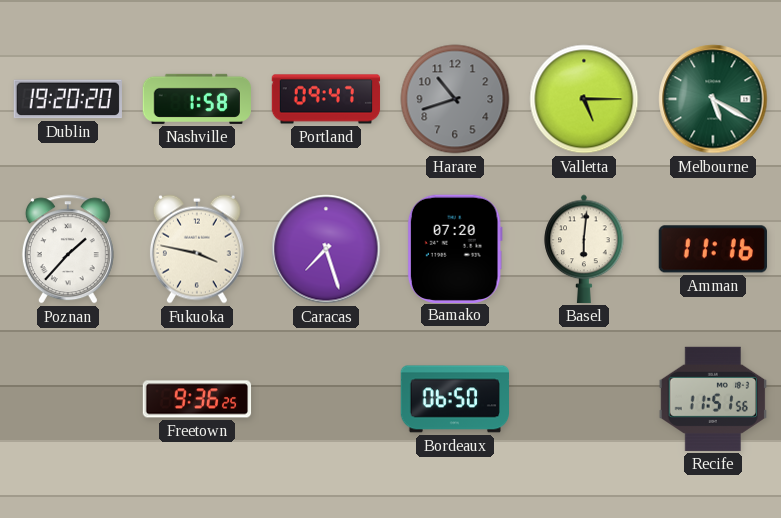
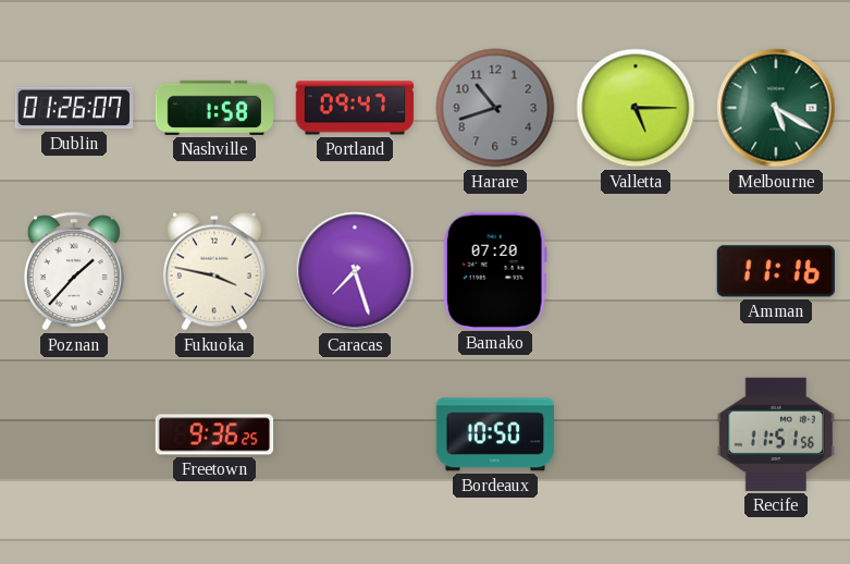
Dublin: 19:20 -> 01:26 (74, 108)
Basel: 6:01 -> none (584, 249)
Bordeaux: 06:50 -> 10:50 (494, 434)
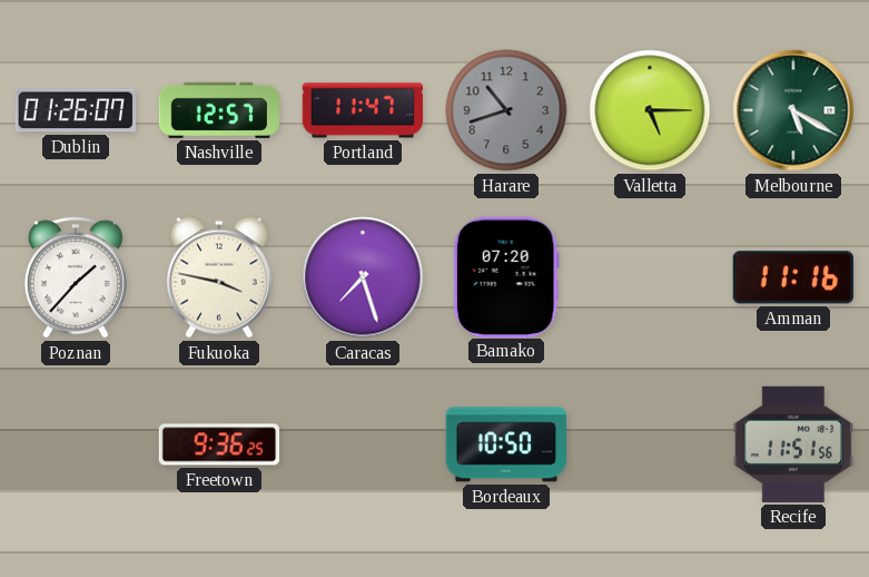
Nashville: 1:58 -> 12:57 (218, 110)
Portland: 09:47 -> 11:47 (363, 110)
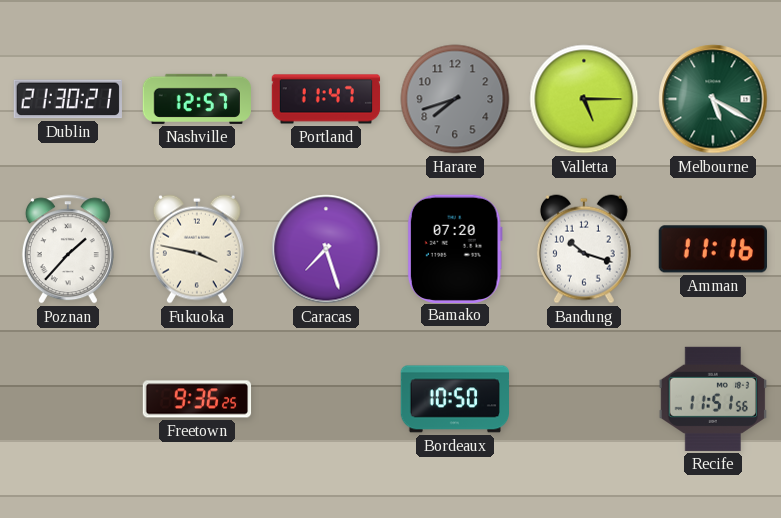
Dublin: 01:26 -> 21:30 (68, 99)
Harare: 10:42 -> 7:42 (455, 99)
Bandung: none -> 10:18 (584, 249)
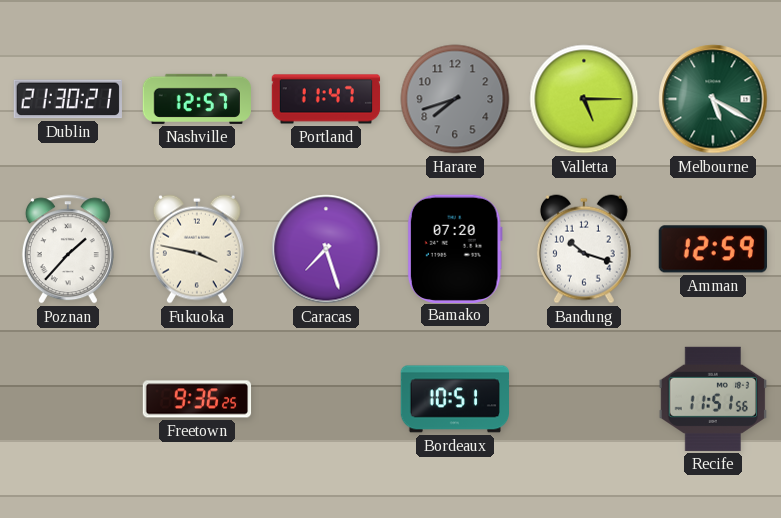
Amman: 11:16 -> 12:59 (713, 249)
Bordeaux: 10:50 -> 10:51 (454, 399)
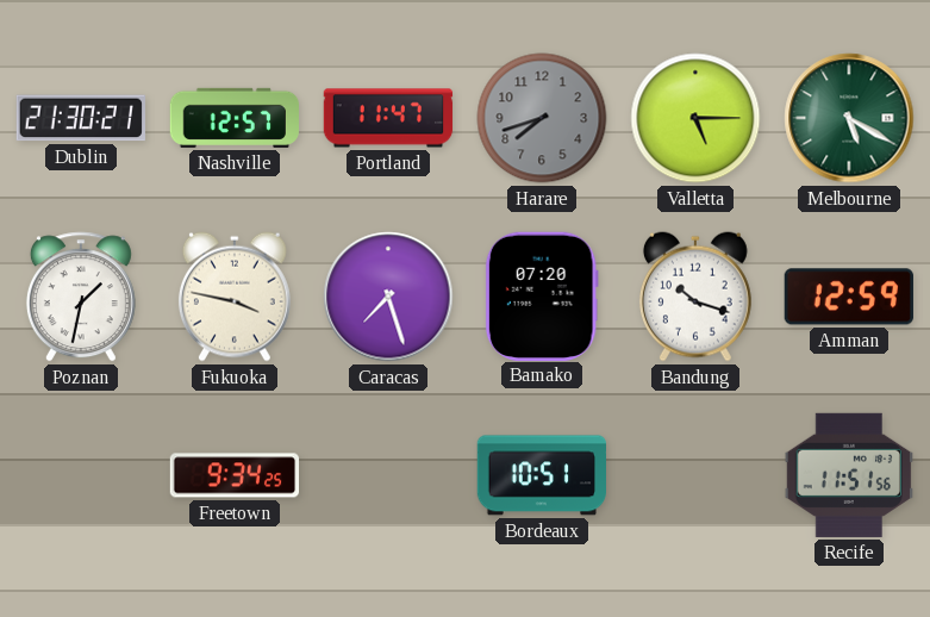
Poznan: 1:37 -> 1:32 (81, 297)
Freetown: 9:36 -> 9:34 (235, 475)
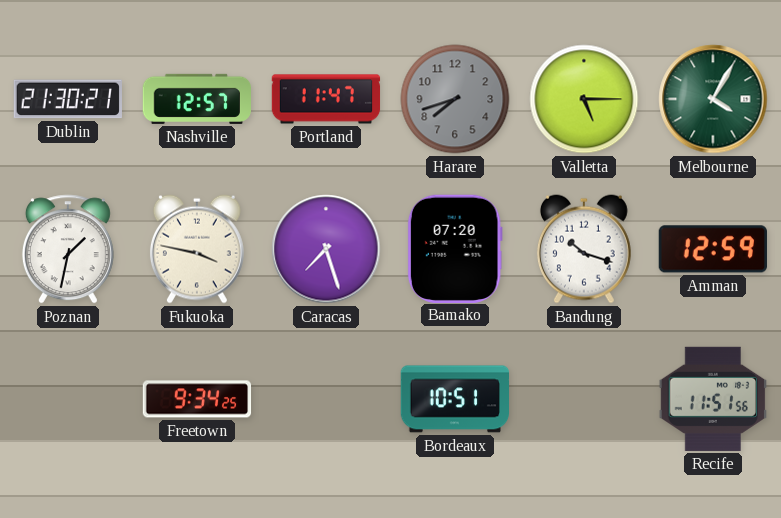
Melbourne: 5:20 -> 4:05 (713, 99)
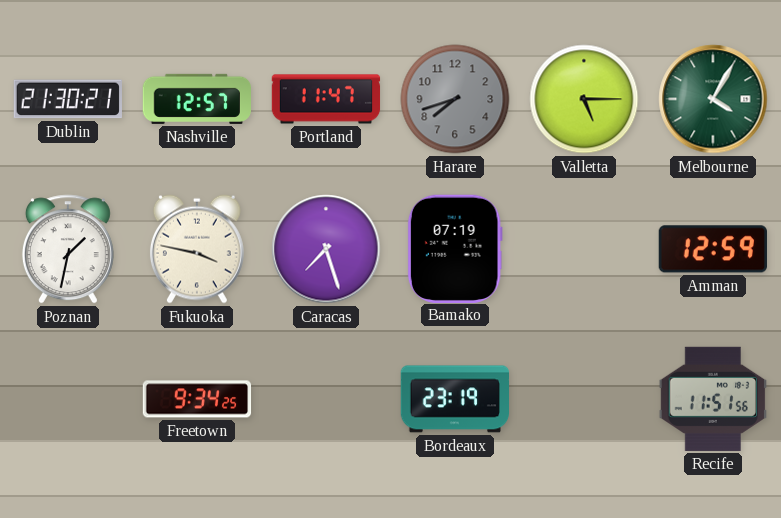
Bamako: 07:20 -> 07:19 (455, 248)
Bandung: 10:18 -> none (584, 249)
Bordeaux: 10:51 -> 23:19 (454, 399)
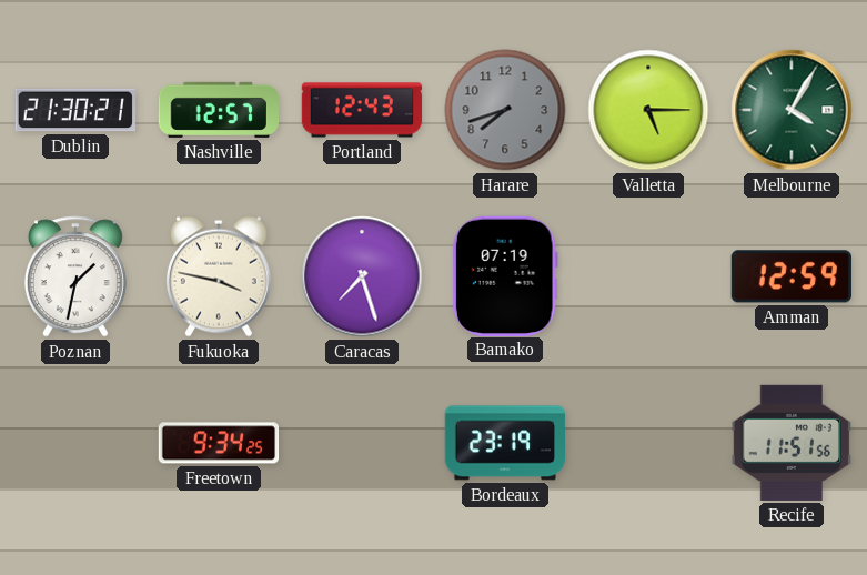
Portland: 11:47 -> 12:43 (362, 110)
